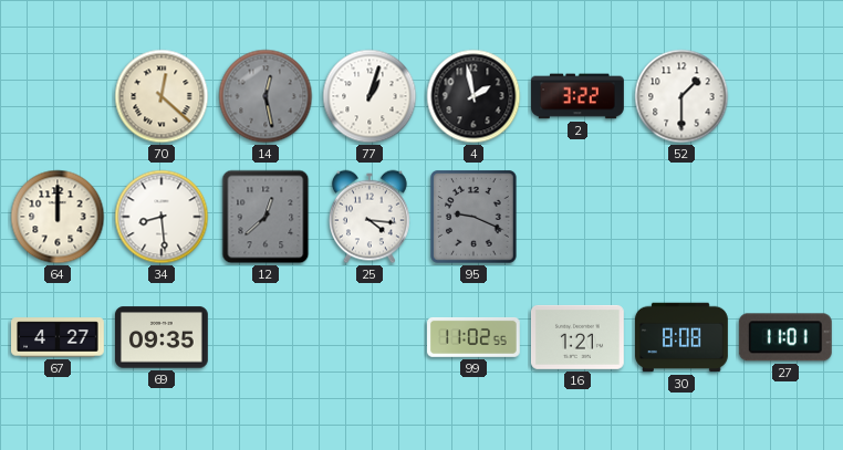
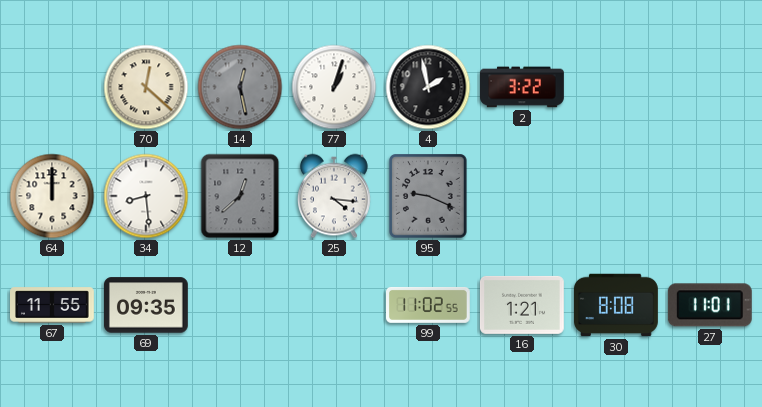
52: 1:30 -> none (681, 96)
67: 4:27 -> 11:55 (52, 305)
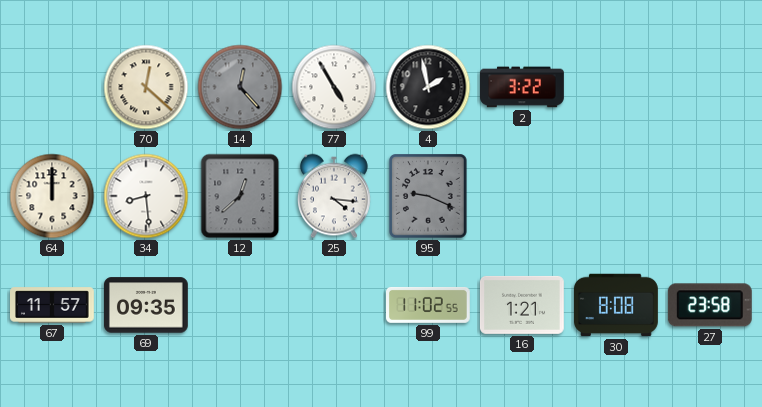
14: 12:28 -> 12:23 (240, 87)
77: 1:03 -> 4:55 (334, 87)
67: 11:55 -> 11:57 (52, 305)
27: 11:01 -> 23:58 (710, 305)
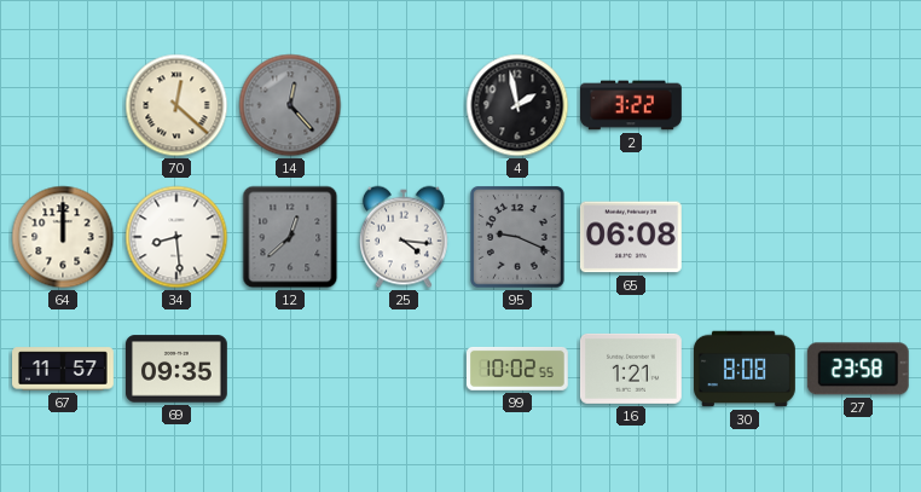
77: 4:55 -> none (334, 87)
65: none -> 06:08 (631, 237)
99: 11:02 -> 10:02 (519, 369)
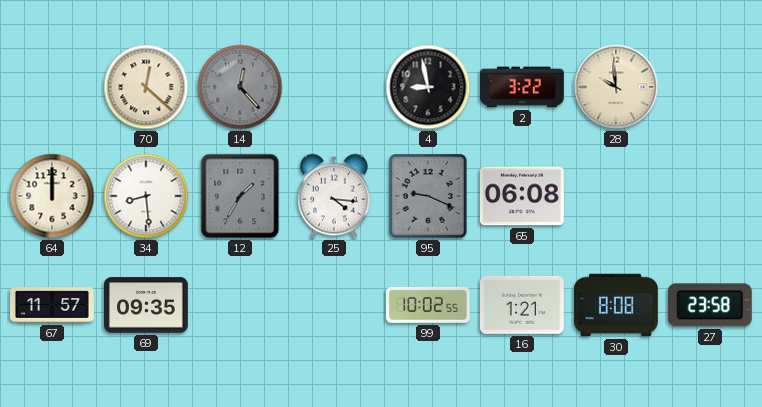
4: 1:58 -> 8:58 (428, 87)
28: none -> 9:59 (616, 87)
12: 12:38 -> 1:35 (240, 196)
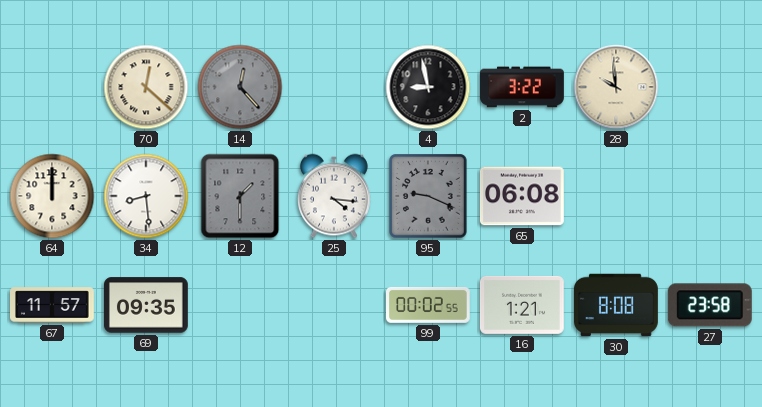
12: 1:35 -> 1:30 (240, 196)
99: 10:02 -> 00:02 (429, 305)
